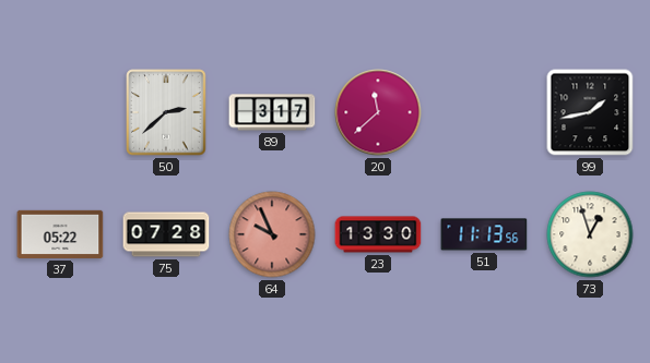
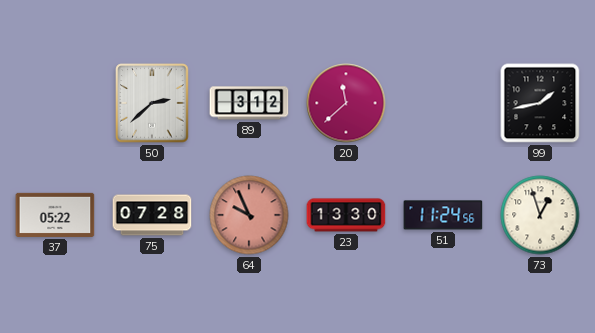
89: 3:17 -> 3:12 (249, 103)
51: 11:13 -> 11:24 (443, 215)
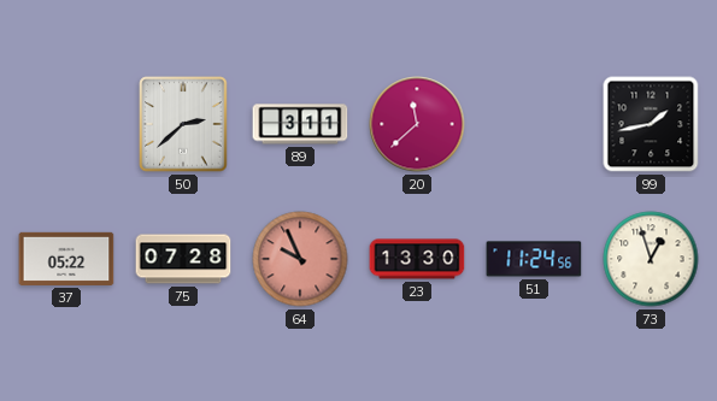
89: 3:12 -> 3:11 (300, 124)
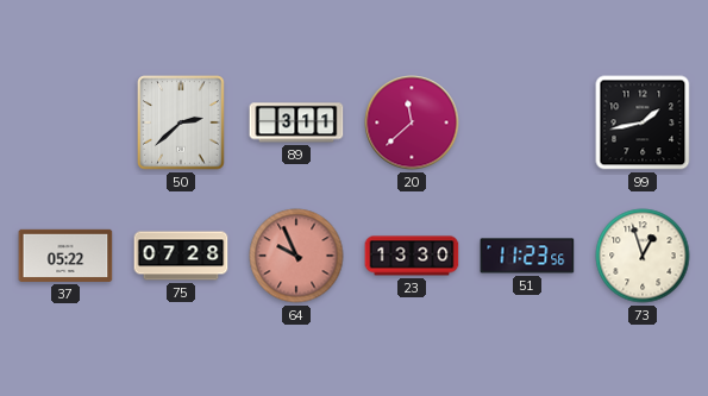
51: 11:24 -> 11:23 (527, 256)
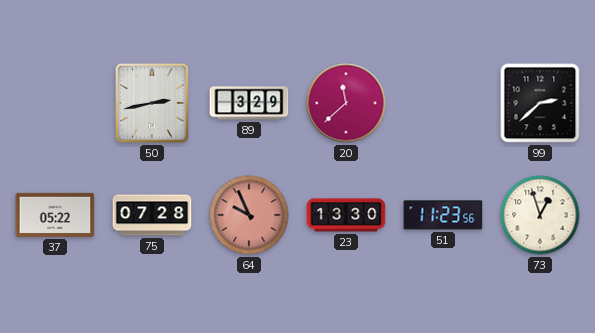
50: 2:38 -> 2:43 (152, 103)
89: 3:11 -> 3:29 (249, 103)
99: 1:43 -> 2:38 (540, 103)
